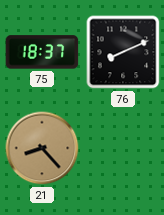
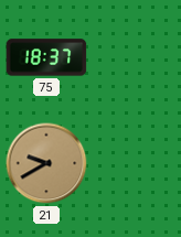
76: 8:11 -> none (123, 52)
21: 8:23 -> 9:40 (46, 163)
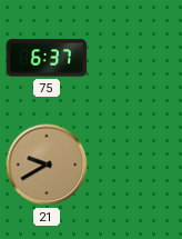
75: 18:37 -> 6:37 (47, 58)
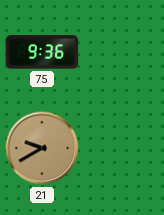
75: 6:37 -> 9:36 (42, 52)
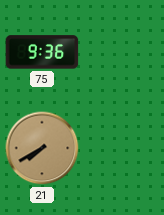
21: 9:40 -> 7:40 (42, 148)
